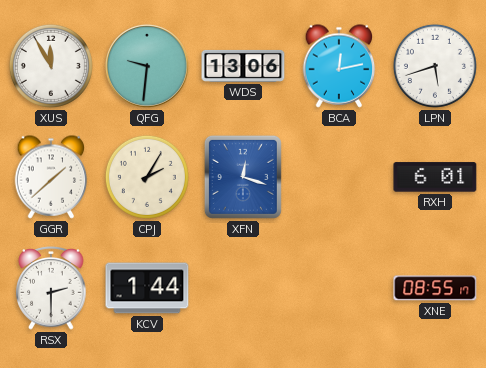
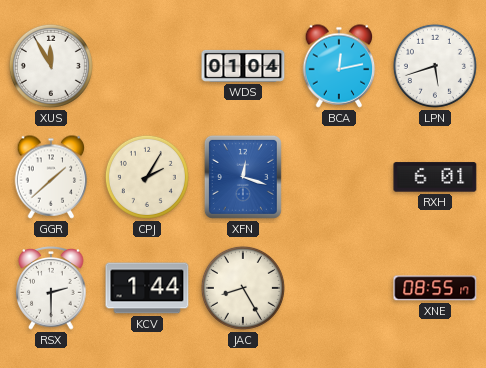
QFG: 9:31 -> none (147, 66)
WDS: 13:06 -> 01:04 (243, 66)
JAC: none -> 8:25 (243, 288)
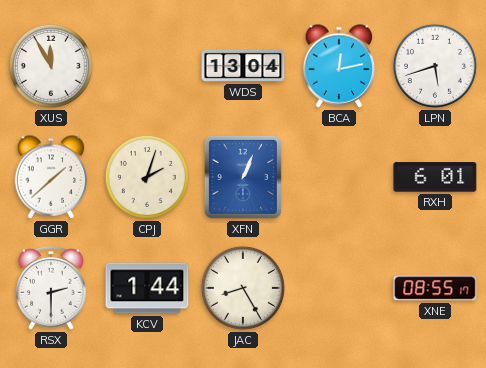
WDS: 01:04 -> 13:04 (243, 66)
CPJ: 2:05 -> 2:03 (147, 177)
XFN: 12:18 -> 1:04 (243, 177)
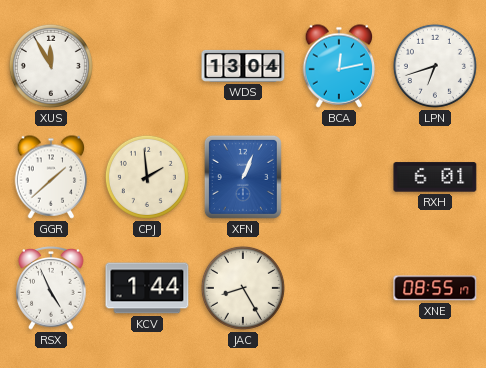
LPN: 5:42 -> 6:42 (435, 66)
CPJ: 2:03 -> 1:59 (147, 177)
RSX: 2:30 -> 4:56 (51, 288)
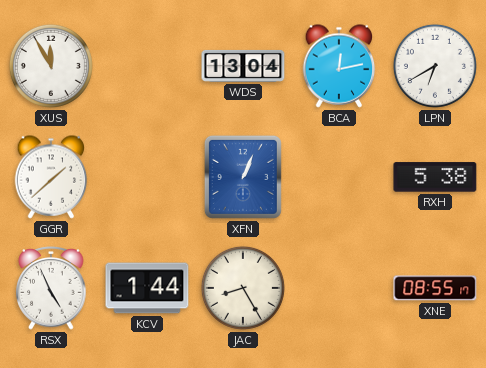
LPN: 6:42 -> 6:40 (435, 66)
CPJ: 1:59 -> none (147, 177)
RXH: 6:01 -> 5:38 (435, 177)
